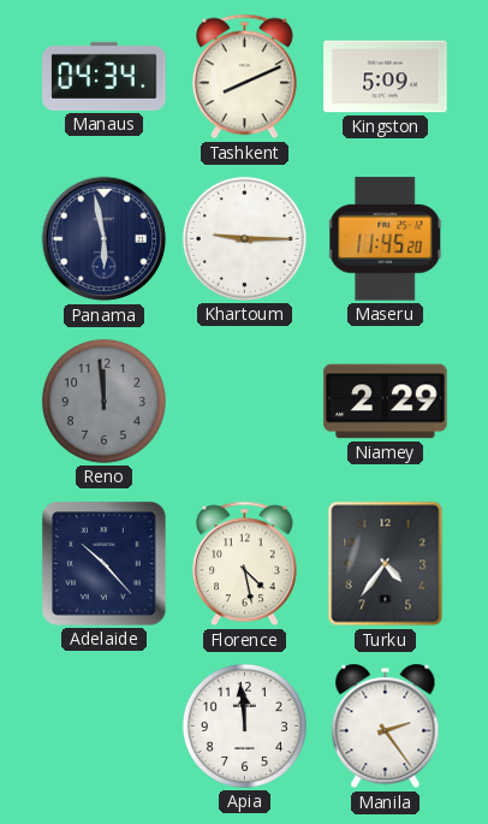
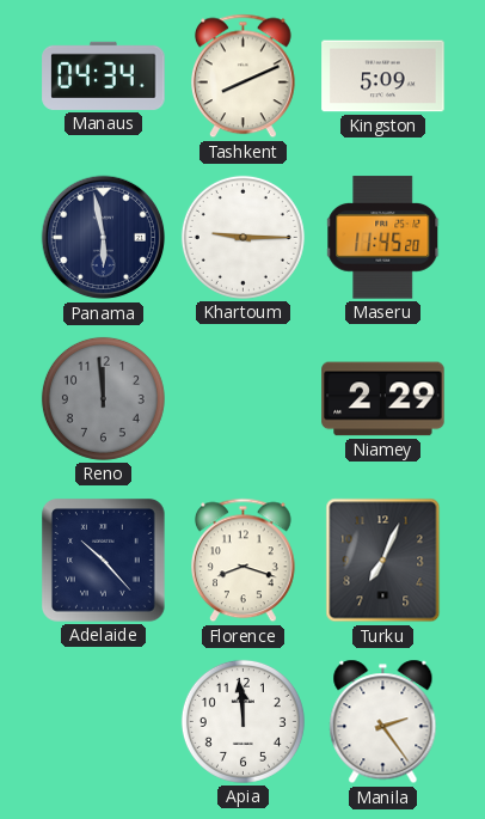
Florence: 4:28 -> 8:18 (244, 561)
Turku: 4:36 -> 7:04 (383, 561)
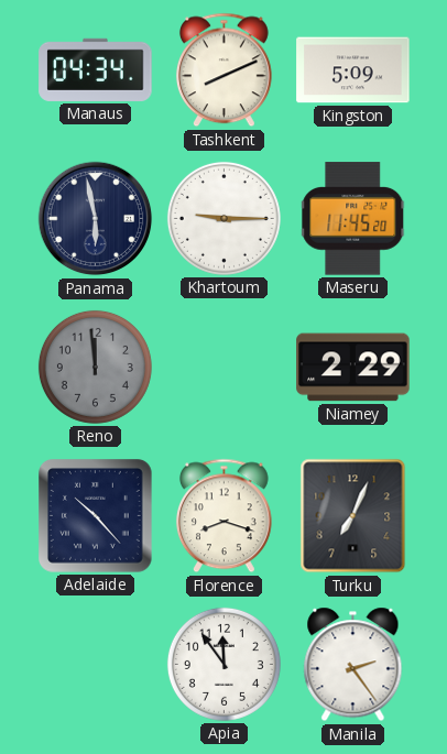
Apia: 11:59 -> 11:54 (223, 664)
